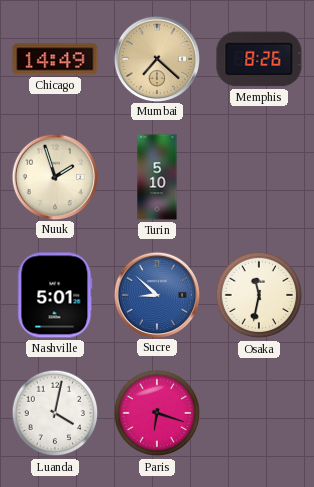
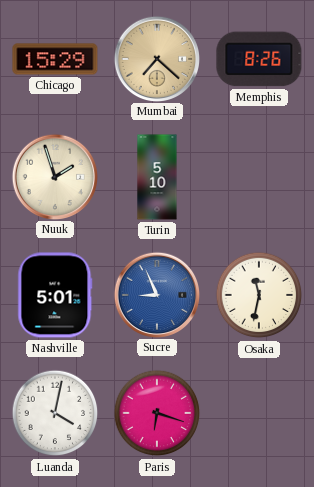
Chicago: 14:49 -> 15:29 (55, 59)
Sucre: 8:52 -> 8:56 (156, 294)
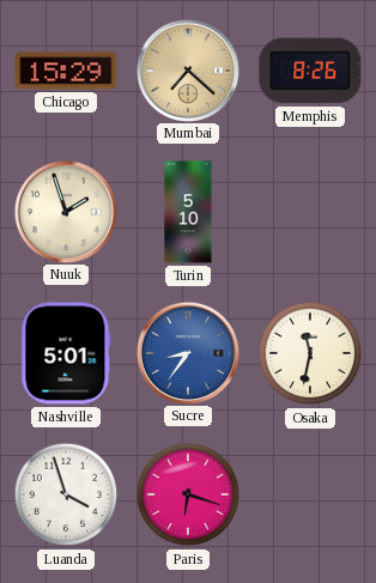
Sucre: 8:56 -> 8:36 (187, 352)
Luanda: 4:02 -> 3:57 (66, 494)
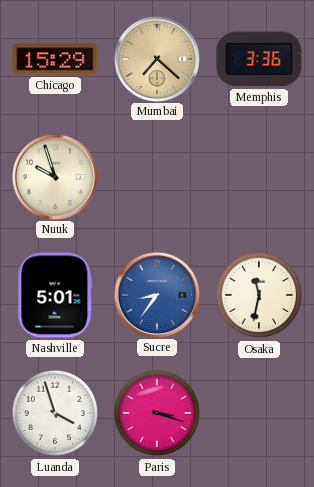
Memphis: 8:26 -> 3:36 (259, 59)
Nuuk: 1:57 -> 9:57 (54, 176)
Turin: 5:10 -> none (188, 212)
Paris: 6:18 -> 3:18 (157, 413)
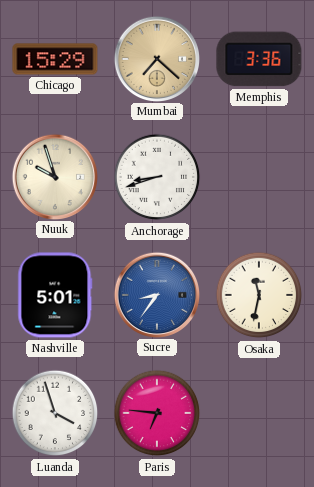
Anchorage: none -> 8:42 (157, 177)
Paris: 3:18 -> 6:46 (157, 413)
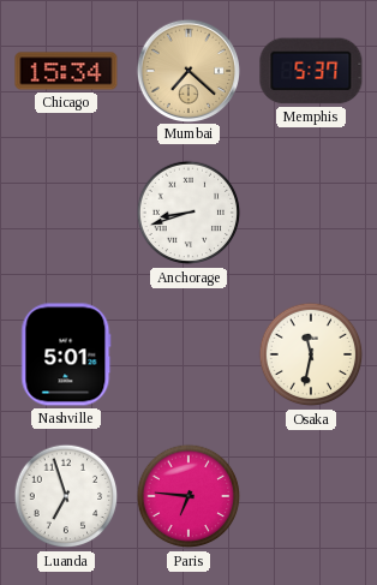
Chicago: 15:29 -> 15:34 (66, 71)
Memphis: 3:36 -> 5:37 (311, 71)
Nuuk: 9:57 -> none (54, 176)
Sucre: 8:36 -> none (156, 294)
Luanda: 3:57 -> 6:57 (66, 496)
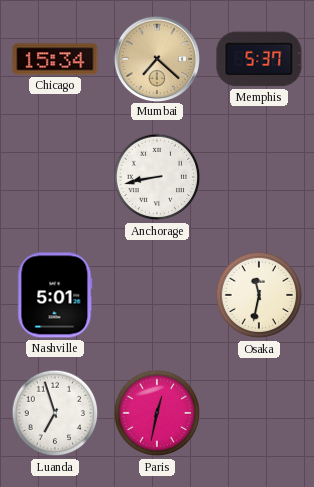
Anchorage: 8:42 -> 8:43 (157, 177)
Paris: 6:46 -> 12:32 (157, 413)
